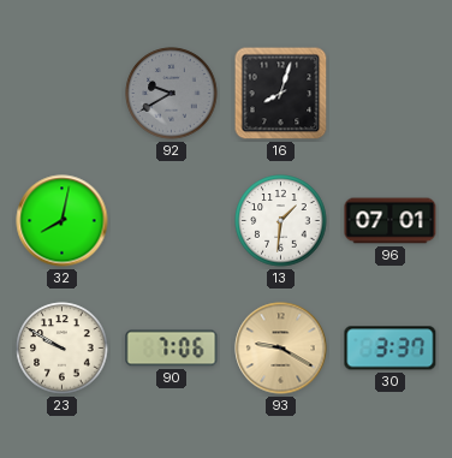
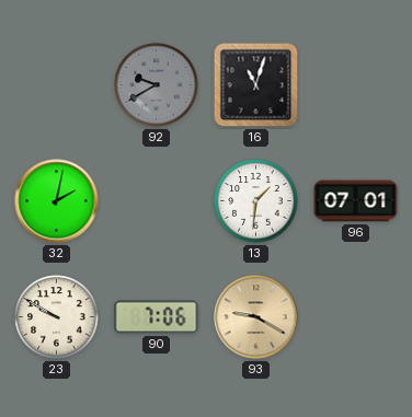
16: 8:03 -> 11:03 (256, 85)
32: 8:02 -> 2:02 (57, 201)
30: 3:37 -> none (391, 349)
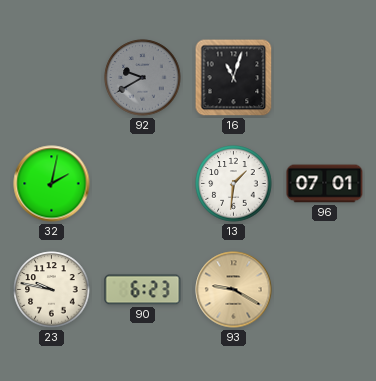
23: 9:50 -> 9:47 (52, 290)
90: 7:06 -> 6:23 (143, 290)
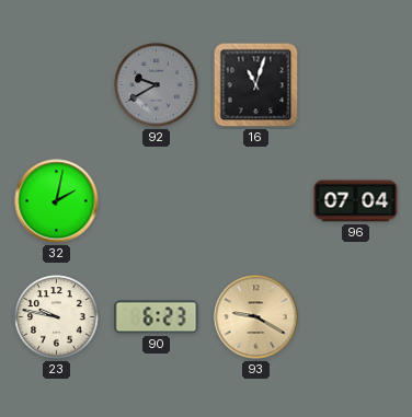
13: 1:31 -> none (234, 184)
96: 07:01 -> 07:04 (356, 201)
